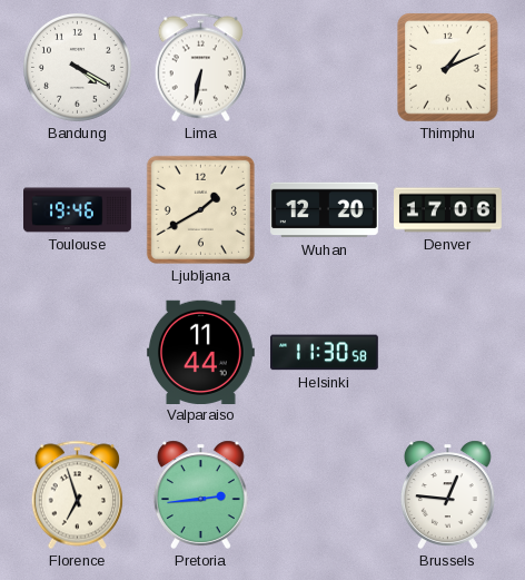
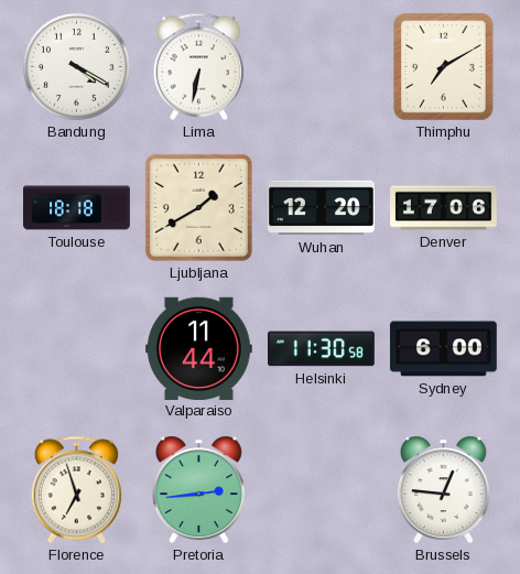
Thimphu: 1:11 -> 7:10 (444, 67)
Toulouse: 19:46 -> 18:18 (77, 208)
Sydney: none -> 6:00 (443, 349)
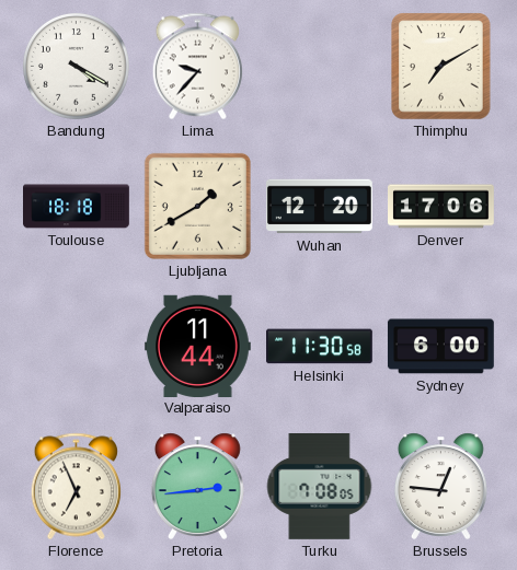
Lima: 6:32 -> 9:37 (197, 67)
Florence: 6:57 -> 6:56 (76, 487)
Turku: none -> 7:08 (320, 487)
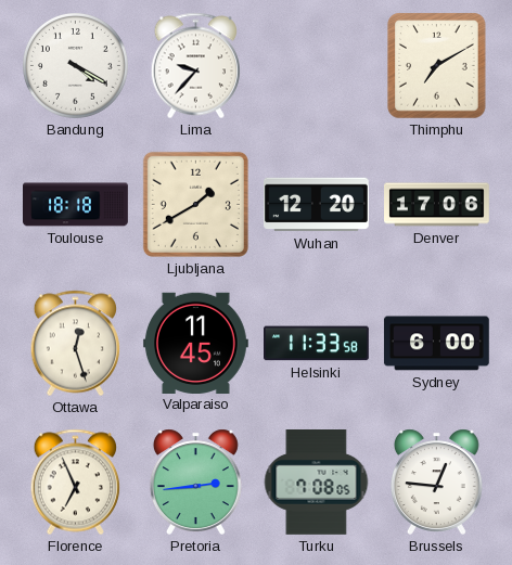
Ottawa: none -> 12:27 (75, 344)
Valparaiso: 11:44 -> 11:45 (195, 343)
Helsinki: 11:30 -> 11:33 (317, 344)
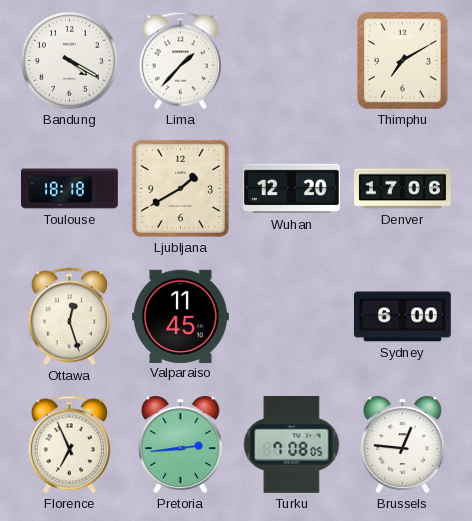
Lima: 9:37 -> 1:37 (180, 61)
Helsinki: 11:33 -> none (317, 344)
